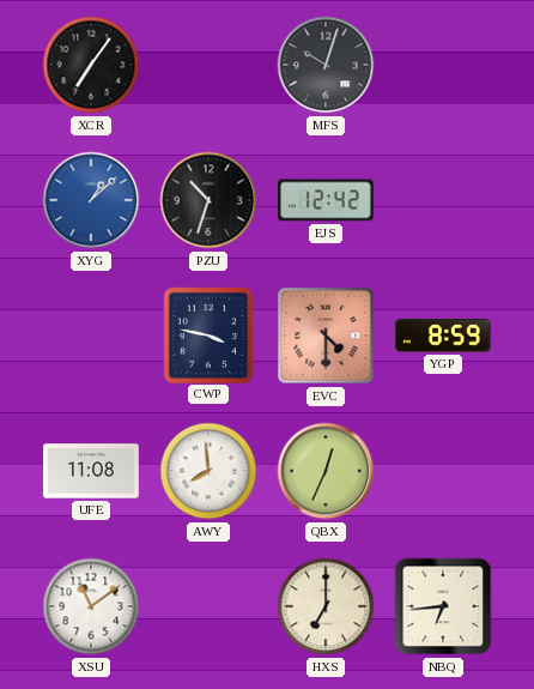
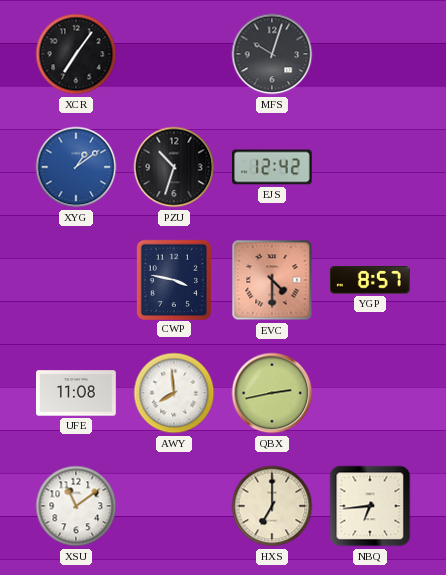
XYG: 1:08 -> 1:09 (76, 167)
YGP: 8:59 -> 8:57 (370, 280)
QBX: 12:34 -> 2:43 (272, 393)
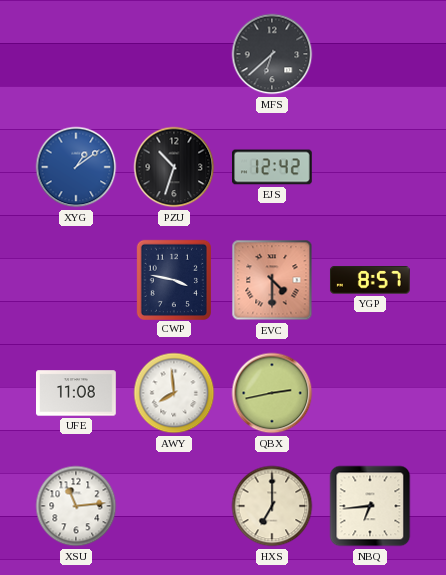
XCR: 7:06 -> none (76, 54)
MFS: 10:03 -> 6:38 (272, 54)
XSU: 11:09 -> 11:14 (76, 506)
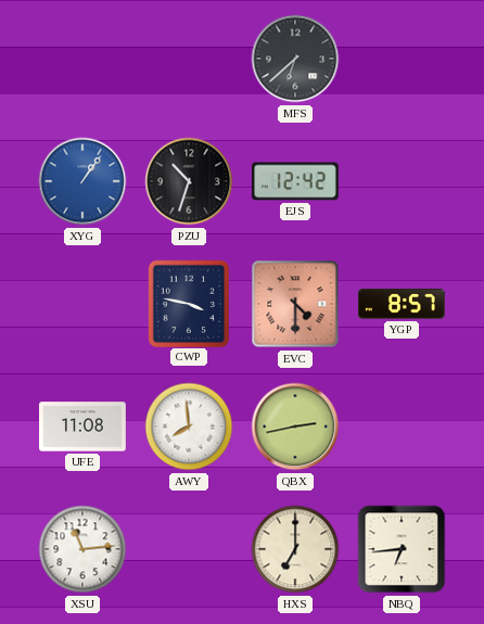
XYG: 1:09 -> 1:06 (82, 181)
